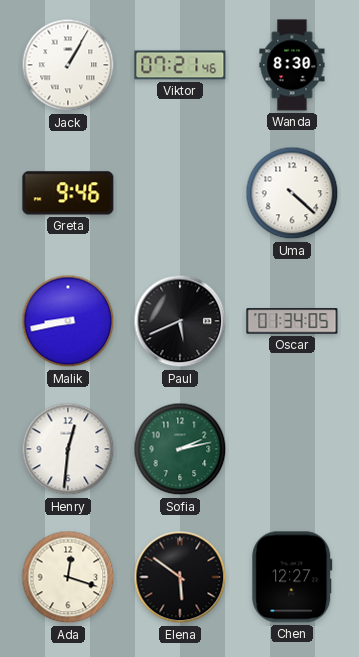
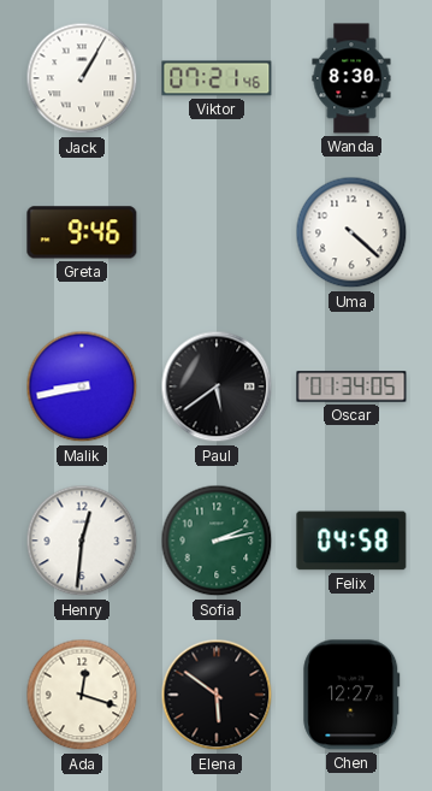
Paul: 5:41 -> 5:39 (217, 386)
Felix: none -> 04:58 (351, 541)
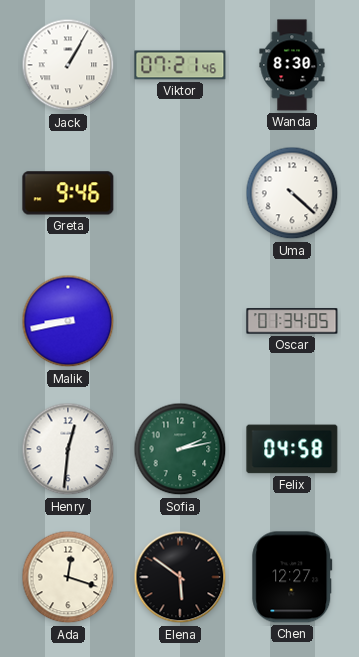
Paul: 5:39 -> none (217, 386)
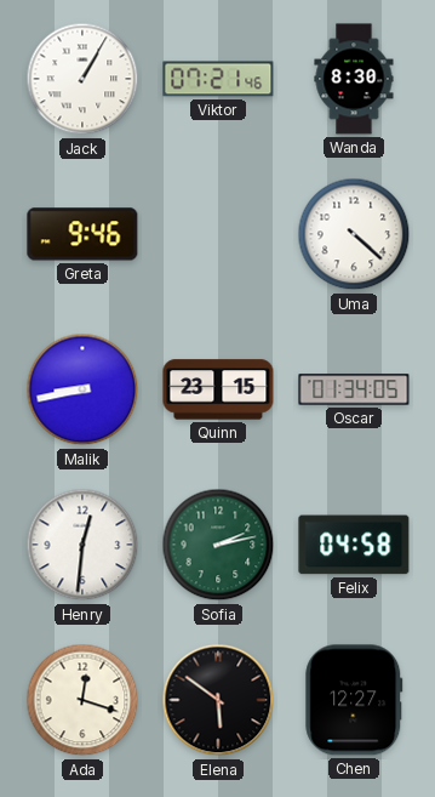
Quinn: none -> 23:15 (218, 389)
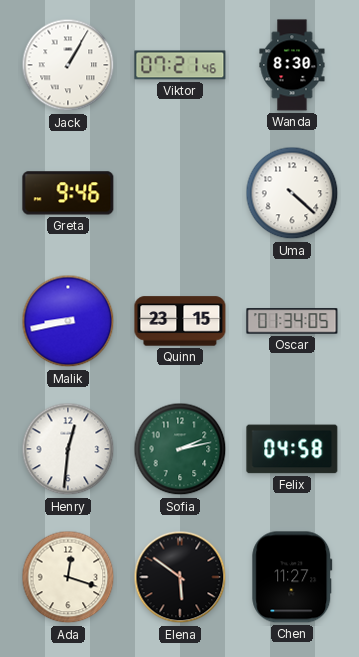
Chen: 12:27 -> 11:27 (292, 577)
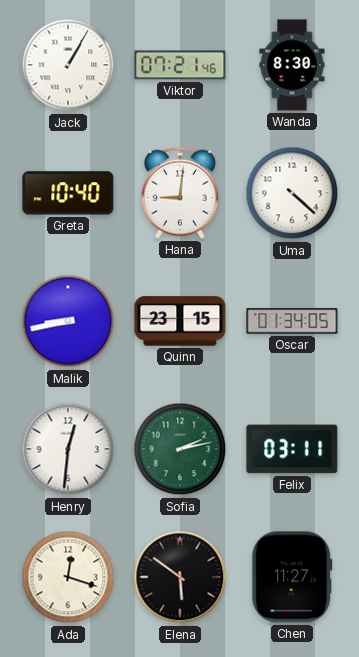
Greta: 9:46 -> 10:40 (68, 193)
Hana: none -> 9:01 (180, 193)
Felix: 04:58 -> 03:11 (292, 449)
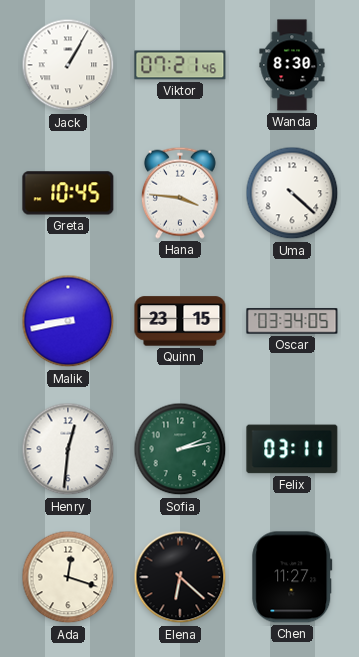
Greta: 10:40 -> 10:45 (68, 193)
Hana: 9:01 -> 3:46 (180, 193)
Oscar: 01:34 -> 03:34 (292, 321)
Elena: 5:51 -> 6:22 (180, 577)
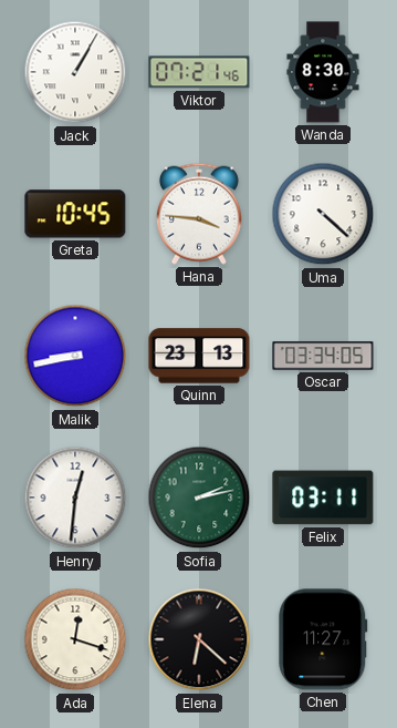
Quinn: 23:15 -> 23:13 (199, 356)
